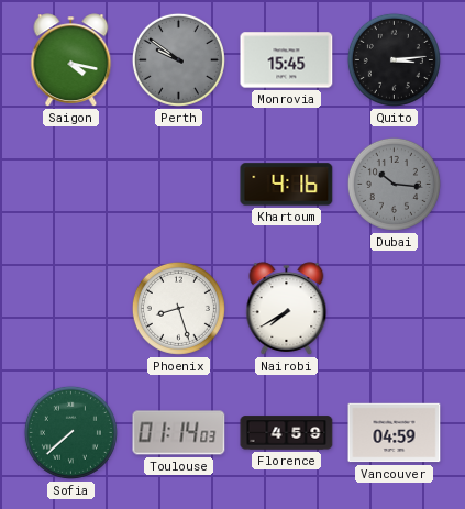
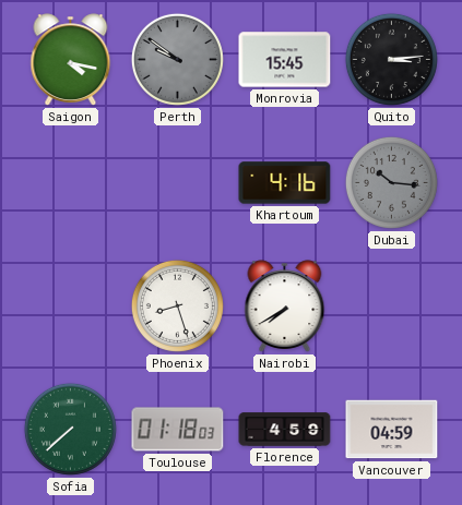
Toulouse: 01:14 -> 01:18 (178, 430)
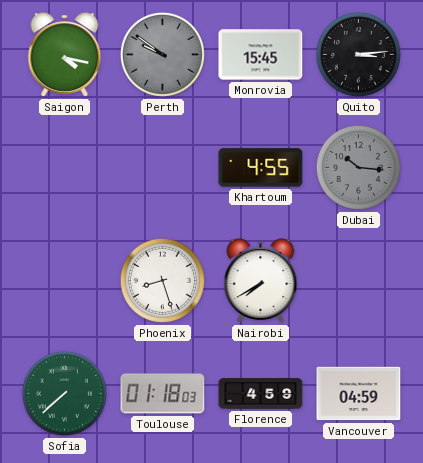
Khartoum: 4:16 -> 4:55 (261, 168)
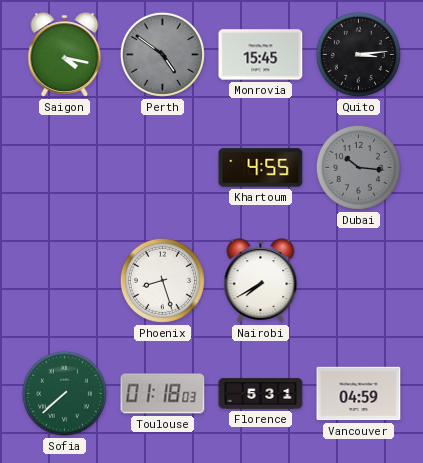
Perth: 9:51 -> 4:51 (162, 54)
Florence: 4:59 -> 5:31 (261, 394)
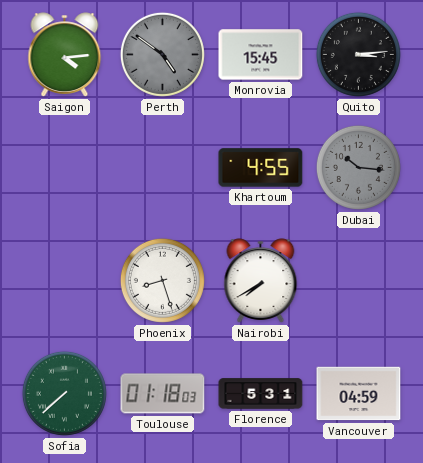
Saigon: 4:17 -> 4:14 (65, 55)
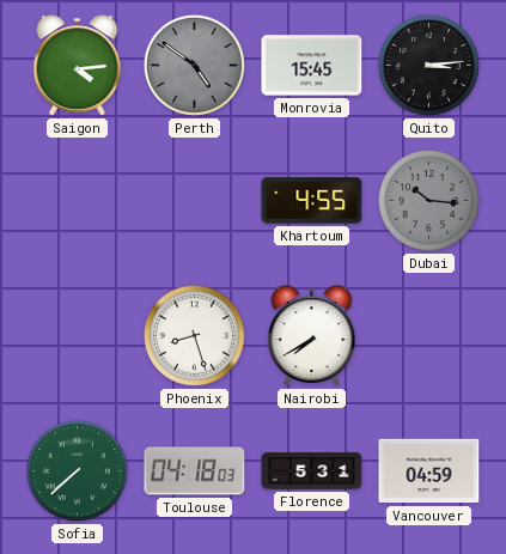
Toulouse: 01:18 -> 04:18 (195, 471)
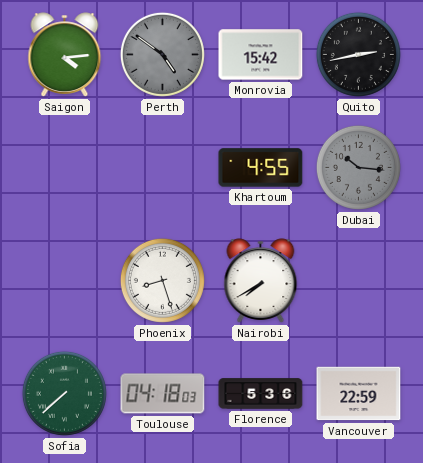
Monrovia: 15:45 -> 15:42 (261, 55)
Quito: 3:14 -> 2:43 (358, 54)
Florence: 5:31 -> 5:36 (261, 394)
Vancouver: 04:59 -> 22:59 (359, 394)
